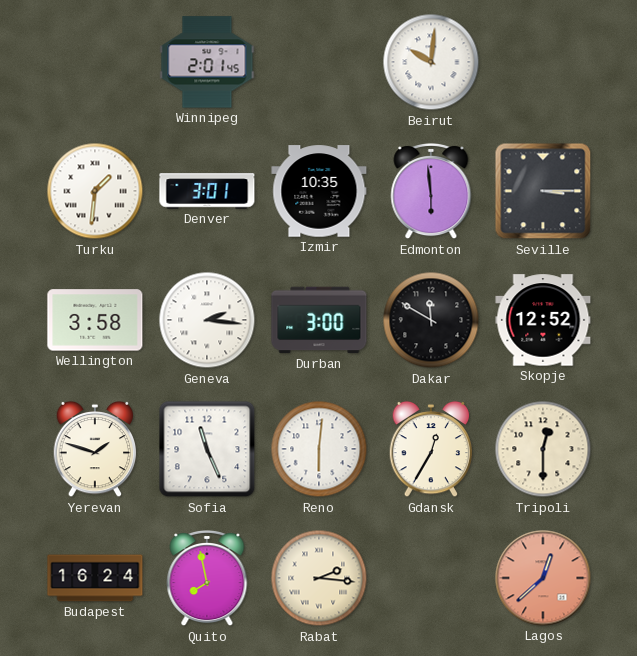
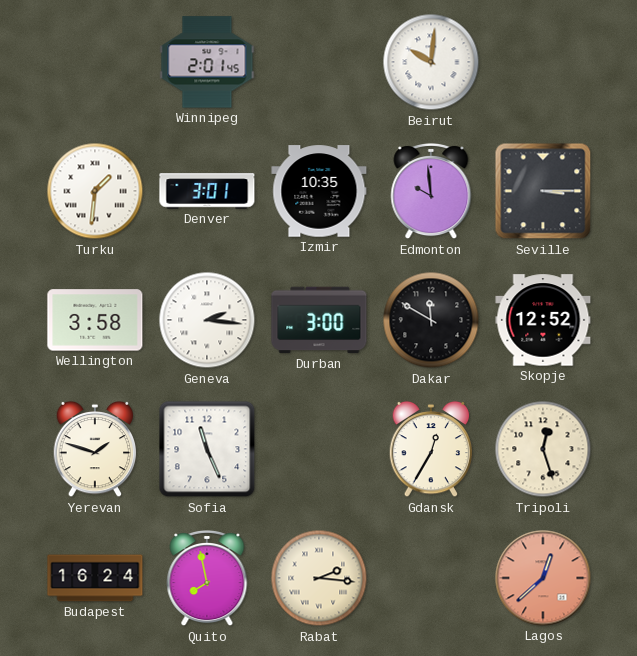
Edmonton: 5:59 -> 9:59 (431, 191)
Reno: 6:01 -> none (319, 449)
Tripoli: 12:30 -> 12:27 (543, 449)
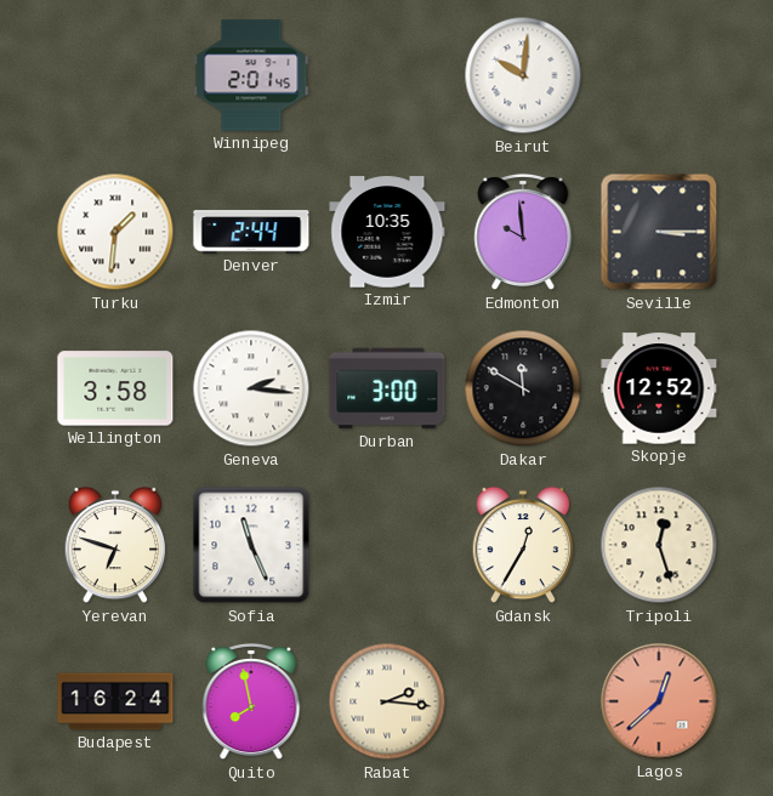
Denver: 3:01 -> 2:44 (251, 232)
Yerevan: 1:48 -> 6:48 (115, 545)
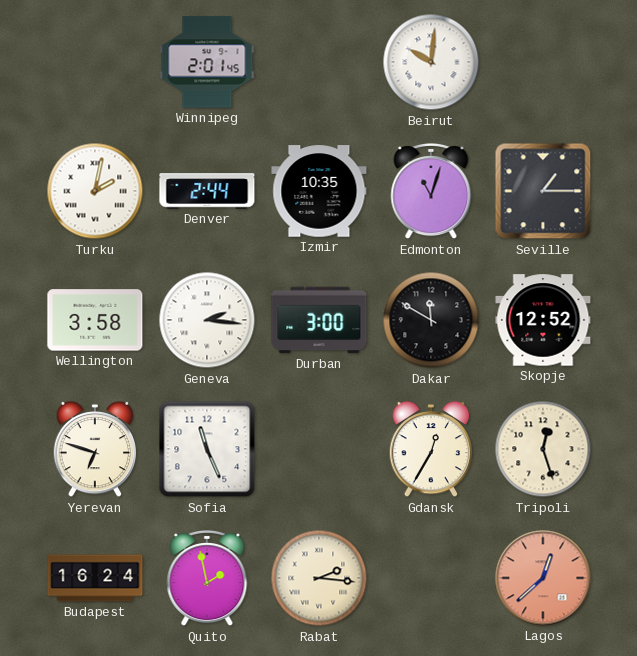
Turku: 1:31 -> 2:02 (95, 191)
Edmonton: 9:59 -> 11:03 (431, 191)
Seville: 3:15 -> 1:15 (543, 191)
Quito: 7:58 -> 1:58 (207, 578)
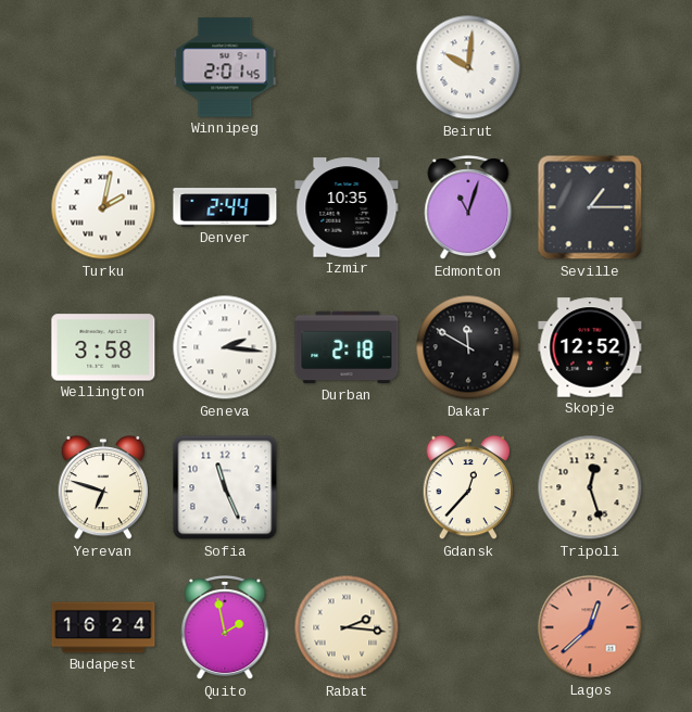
Durban: 3:00 -> 2:18 (347, 347)
Gdansk: 12:35 -> 12:37 (468, 487)
